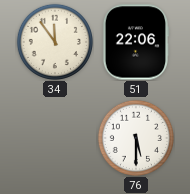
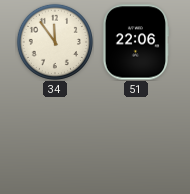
76: 5:30 -> none (135, 137)
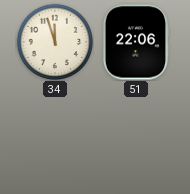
34: 11:54 -> 11:57 (54, 41)
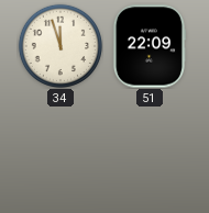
51: 22:06 -> 22:09 (150, 46)
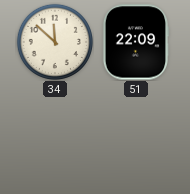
34: 11:57 -> 11:52 (54, 41)
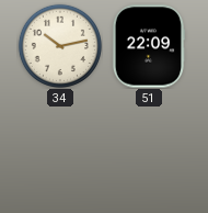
34: 11:52 -> 10:13 (59, 45)
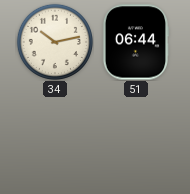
51: 22:09 -> 06:44 (136, 42)
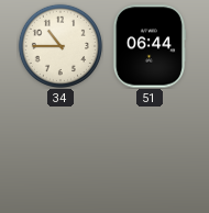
34: 10:13 -> 10:45 (59, 45)
